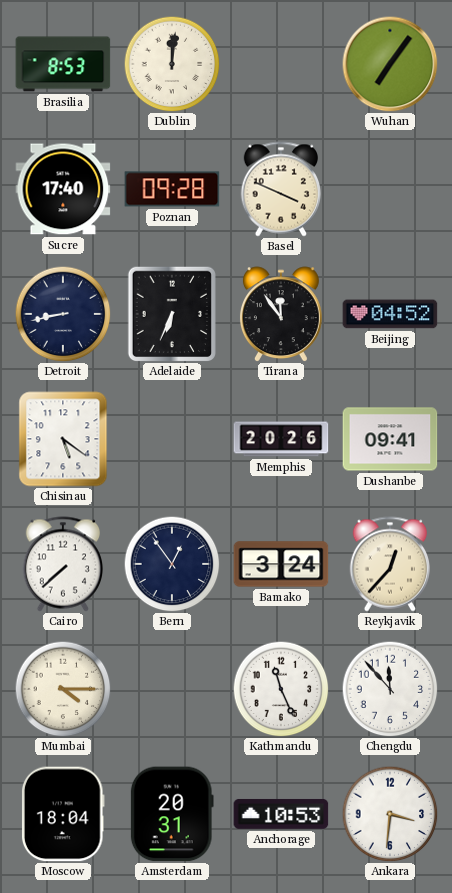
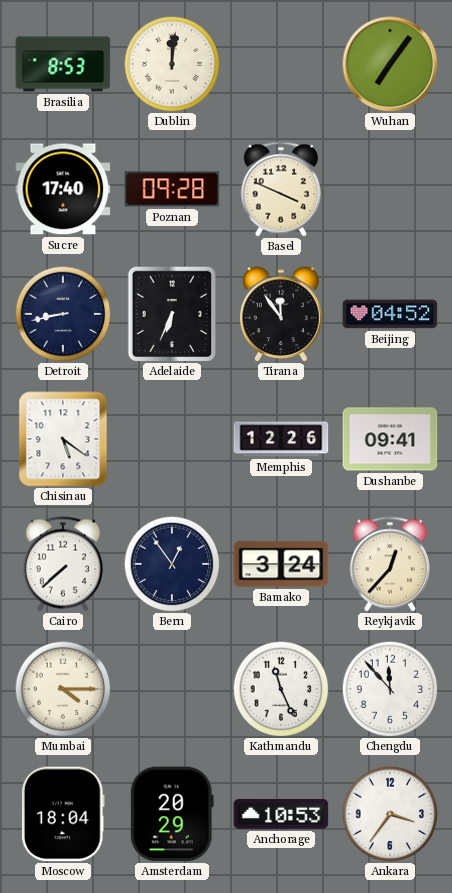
Memphis: 20:26 -> 12:26 (281, 439)
Amsterdam: 20:31 -> 20:29 (172, 814)
Ankara: 3:31 -> 3:36 (390, 814)
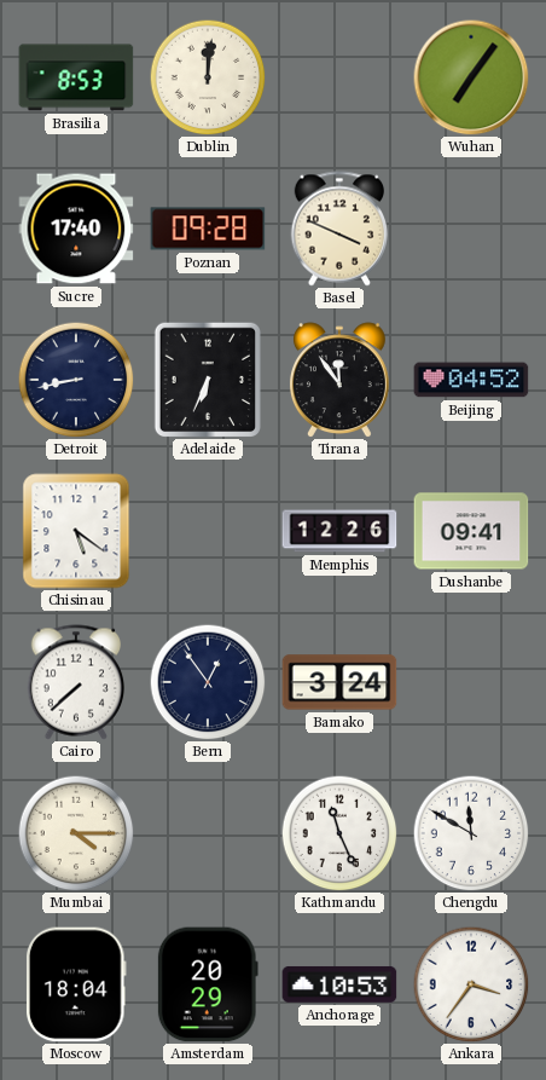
Reykjavik: 12:37 -> none (389, 564)
Chengdu: 11:53 -> 11:50 (471, 833)
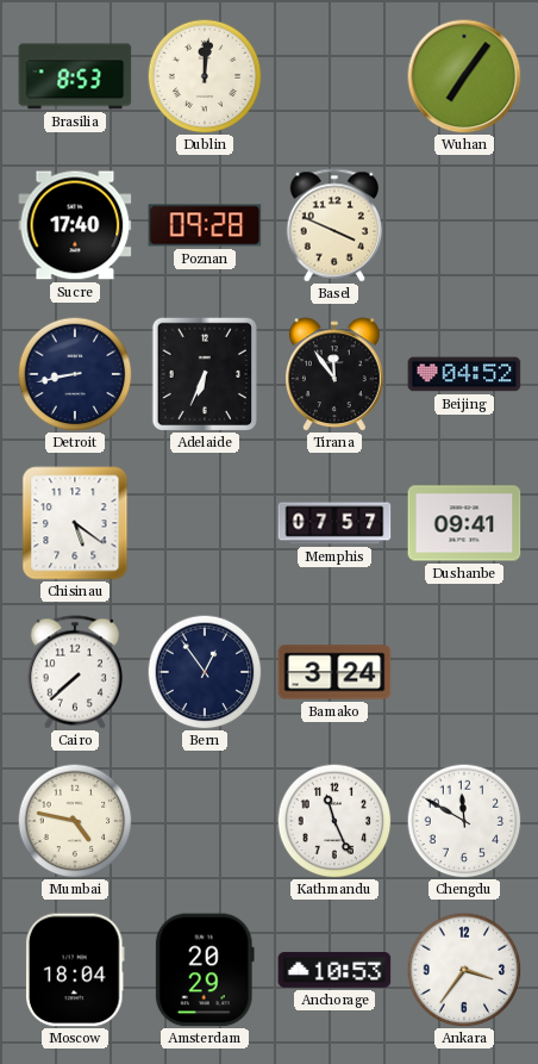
Memphis: 12:26 -> 07:57 (334, 523)
Mumbai: 4:15 -> 4:47 (75, 821)
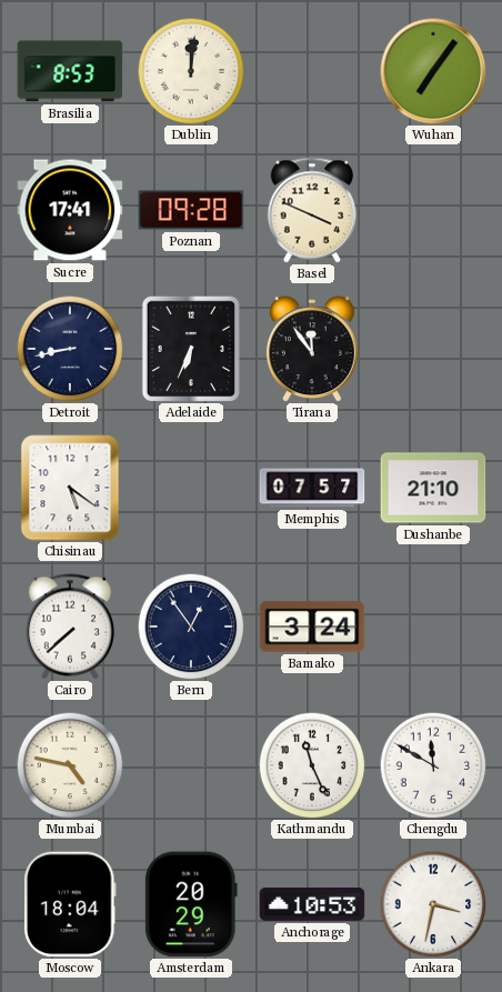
Sucre: 17:40 -> 17:41 (70, 210)
Beijing: 04:52 -> none (464, 374)
Dushanbe: 09:41 -> 21:10 (433, 488)
Ankara: 3:36 -> 3:32 (433, 904)
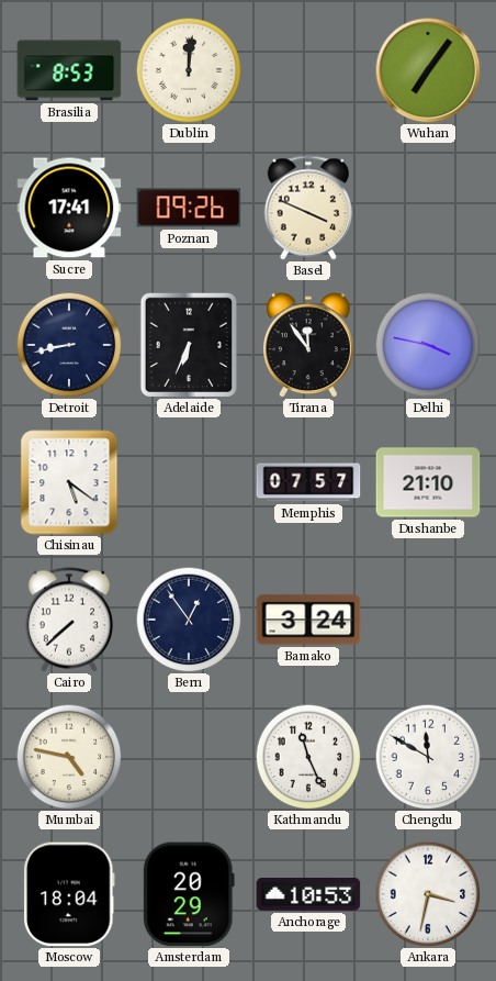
Poznan: 09:28 -> 09:26 (189, 208)
Delhi: none -> 3:47 (428, 345)
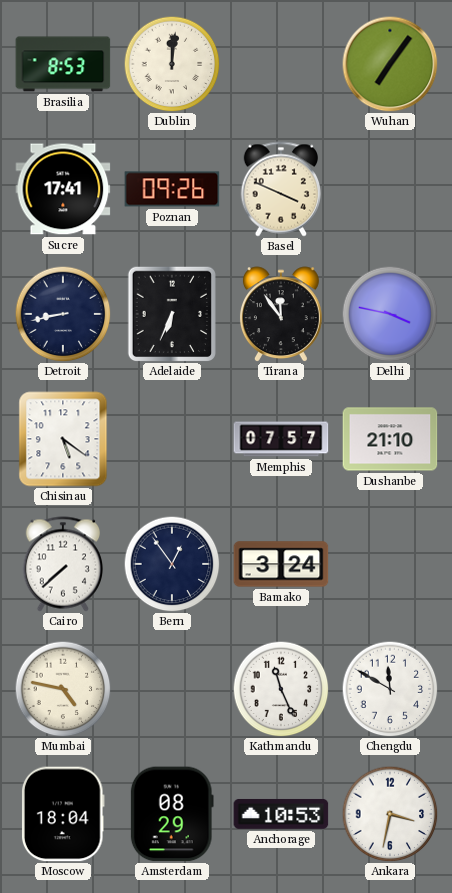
Amsterdam: 20:29 -> 08:29 (172, 814)
